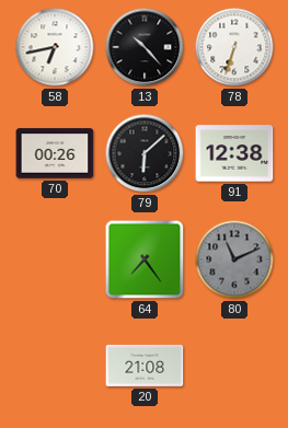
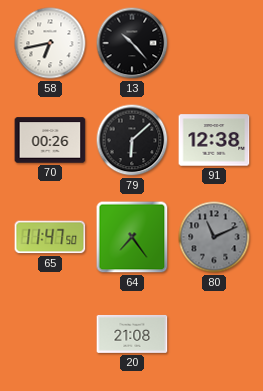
78: 6:33 -> none (234, 47)
65: none -> 11:47 (50, 237)
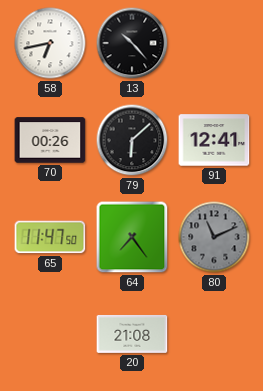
91: 12:38 -> 12:41 (214, 140)
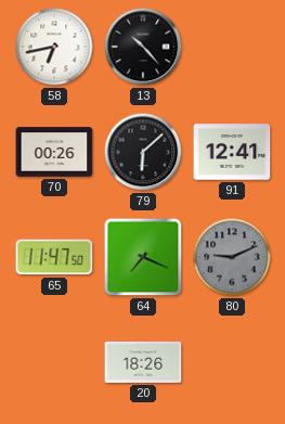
64: 7:24 -> 7:19 (143, 257)
80: 11:11 -> 9:11 (232, 257)
20: 21:08 -> 18:26 (143, 362)
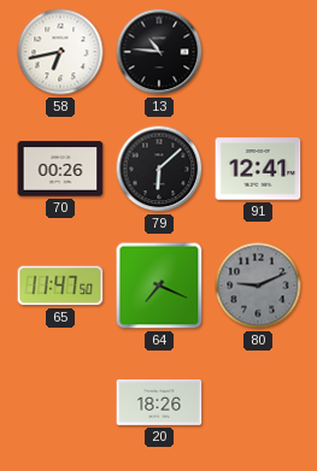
13: 10:23 -> 10:46 (159, 52)
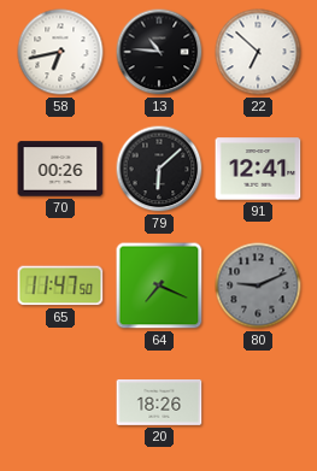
22: none -> 6:52 (258, 52)
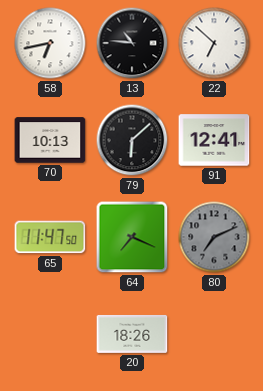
70: 00:26 -> 10:13 (50, 140)
80: 9:11 -> 7:11 (214, 237)
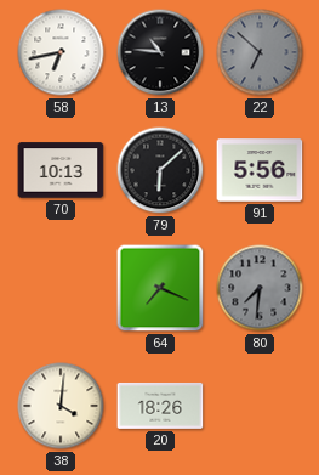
22 dial: white -> grey (260, 52)
91: 12:41 -> 5:56 (260, 170)
65: 11:47 -> none (50, 237)
80: 7:11 -> 7:31 (260, 288)
38: none -> 4:01 (61, 406)
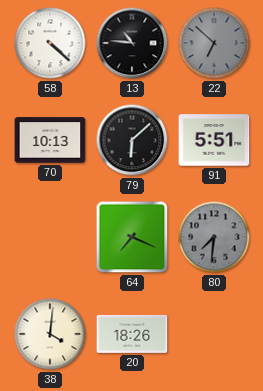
58: 6:43 -> 4:22 (50, 43)
91: 5:56 -> 5:51 (214, 140)
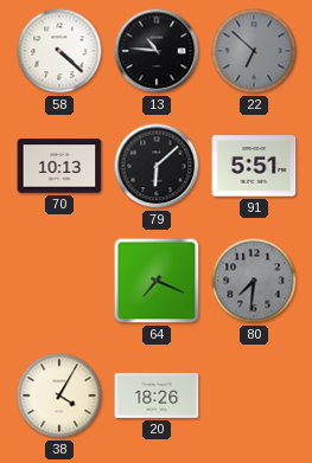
38: 4:01 -> 4:05 (59, 396)
